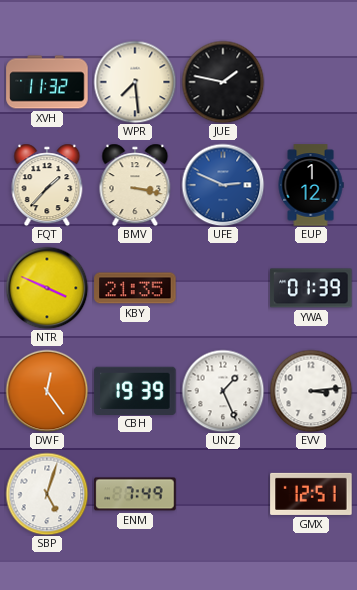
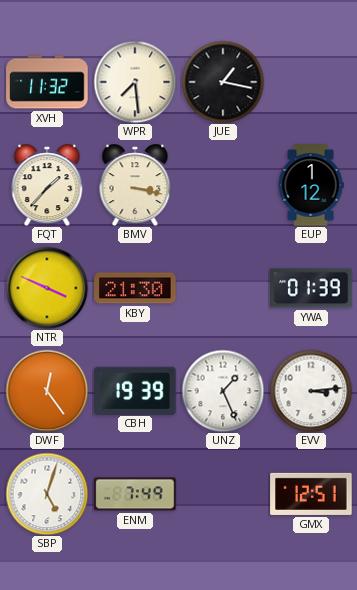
JUE: 1:47 -> 1:17 (223, 82)
UFE: 2:49 -> none (223, 185)
KBY: 21:35 -> 21:30 (135, 288)
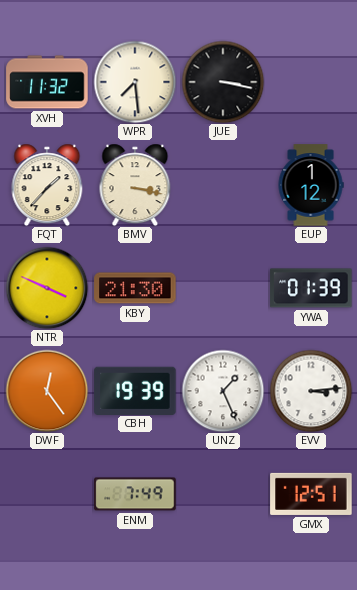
JUE: 1:17 -> 3:17 (223, 82)
SBP: 5:03 -> none (47, 494)
